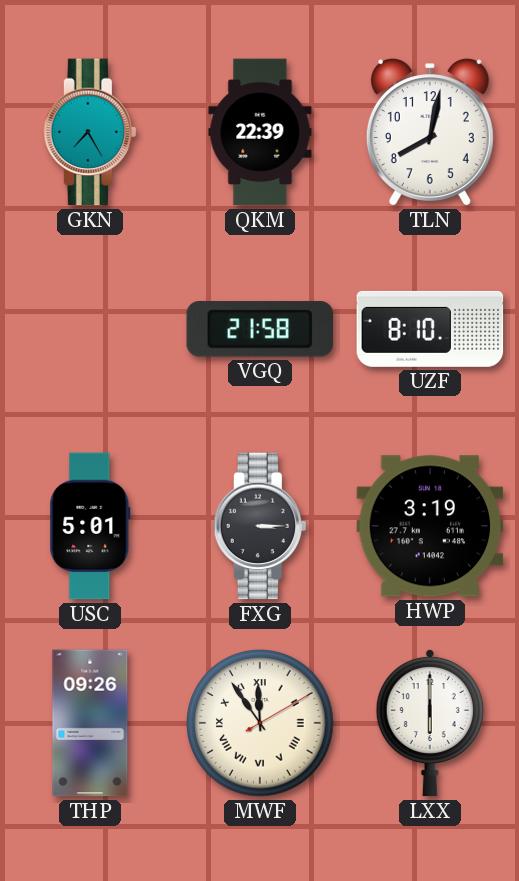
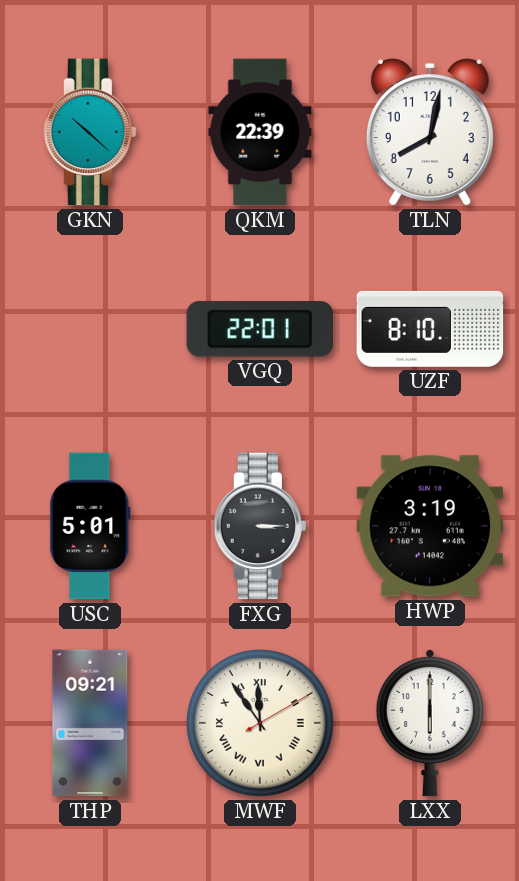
GKN: 7:25 -> 10:22 (89, 132)
VGQ: 21:58 -> 22:01 (260, 329)
THP: 09:26 -> 09:21 (90, 723)
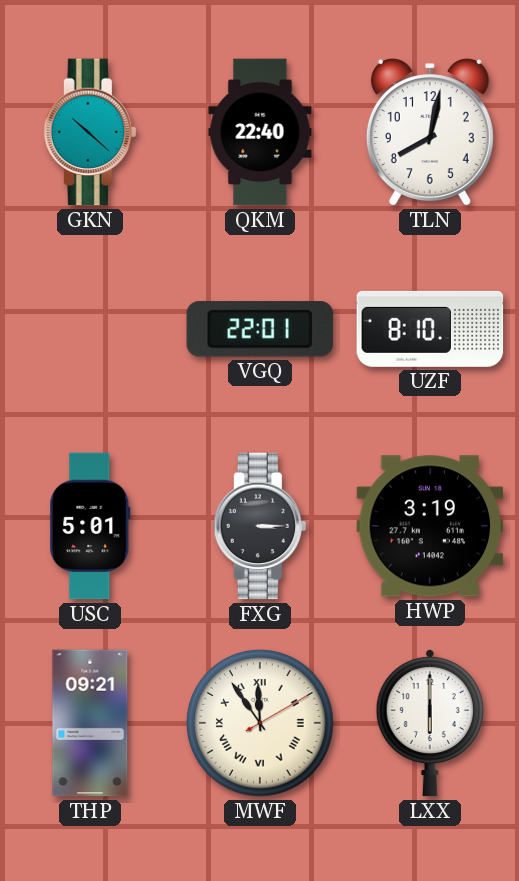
QKM: 22:39 -> 22:40 (260, 132)
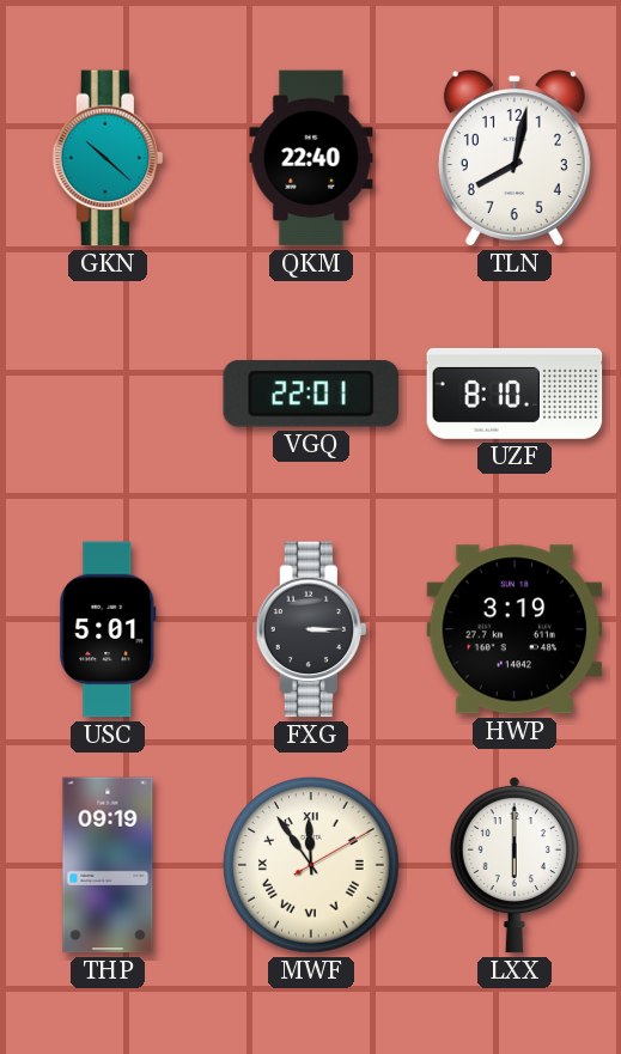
THP: 09:21 -> 09:19 (108, 865)
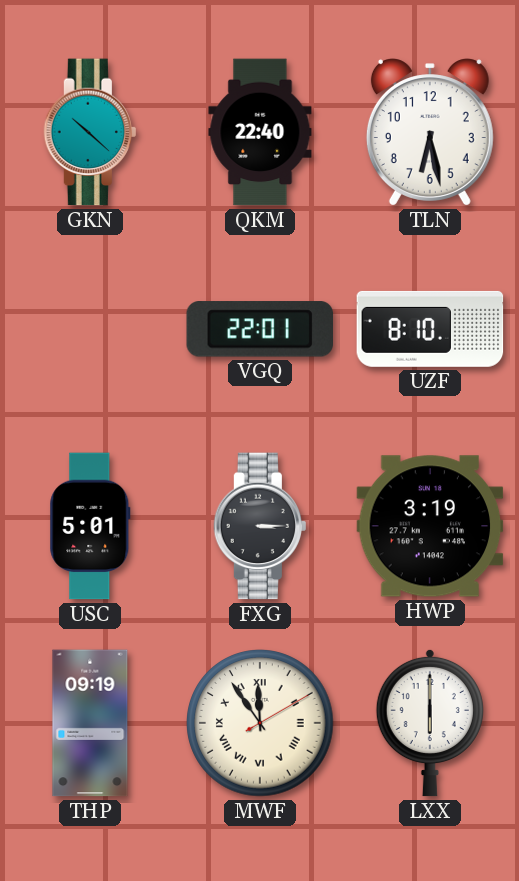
TLN: 8:02 -> 6:28 (430, 132)
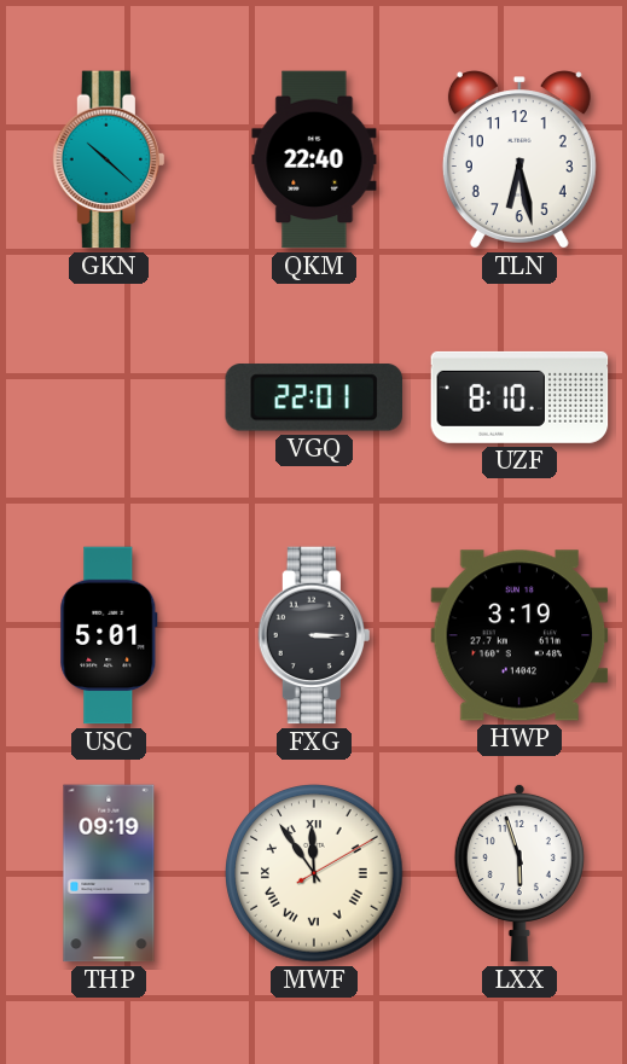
LXX: 6:00 -> 5:57 (519, 873)
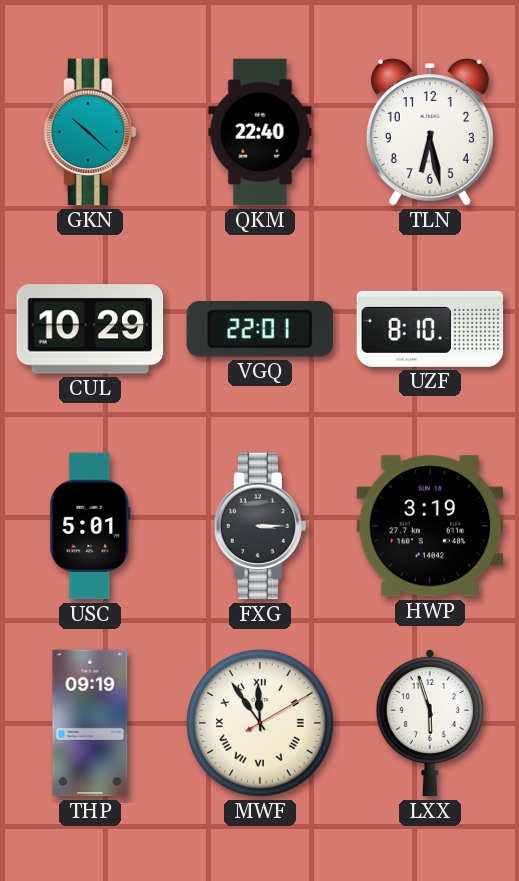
CUL: none -> 10:29 (90, 329)
